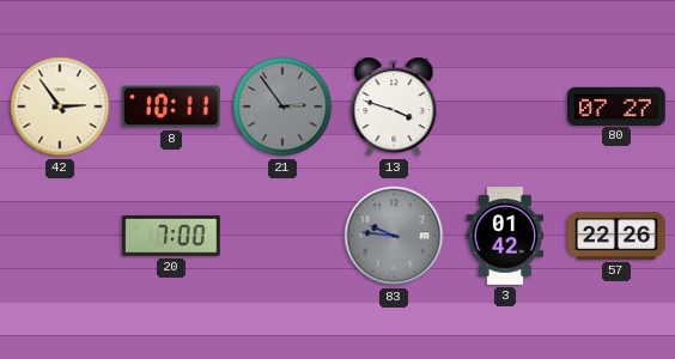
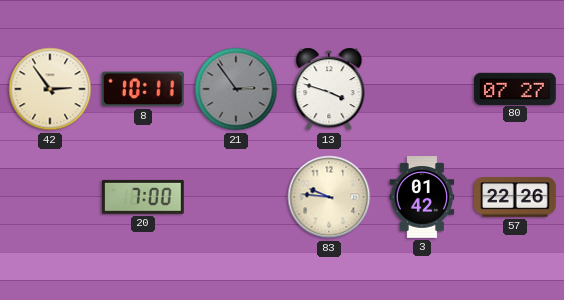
83 dial: grey -> cream (329, 197)
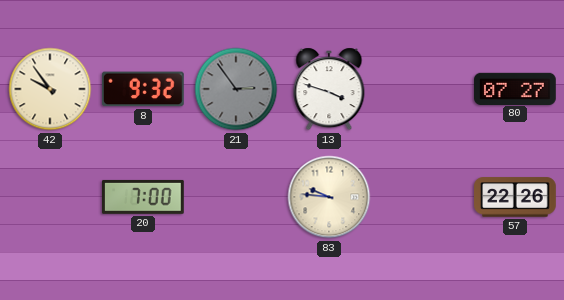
42: 2:54 -> 9:54 (50, 89)
8: 10:11 -> 9:32 (143, 89)
3: 01:42 -> none (422, 197)
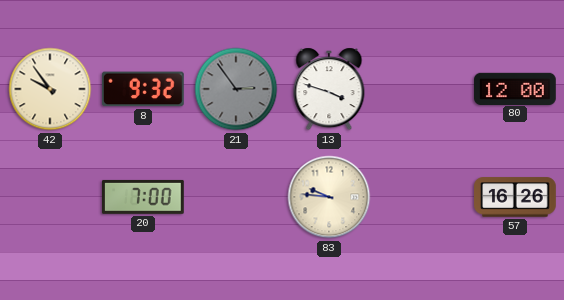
80: 07:27 -> 12:00 (516, 88)
57: 22:26 -> 16:26 (515, 197)
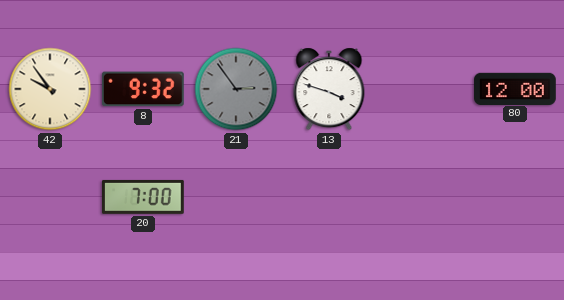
83: 9:46 -> none (329, 197)
57: 16:26 -> none (515, 197)
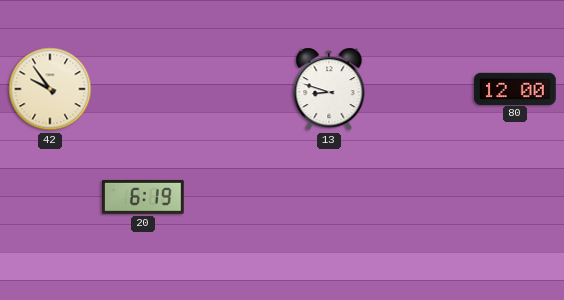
8: 9:32 -> none (143, 89)
21: 2:54 -> none (236, 89)
13: 3:48 -> 8:48 (329, 89)
20: 7:00 -> 6:19 (144, 197)
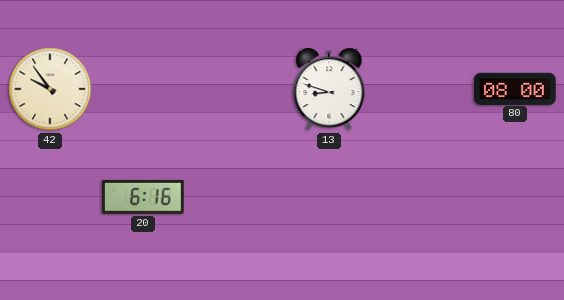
80: 12:00 -> 08:00 (516, 88)
20: 6:19 -> 6:16 (144, 197)
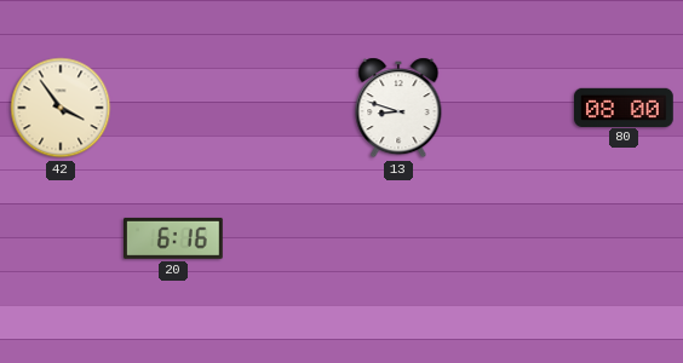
42: 9:54 -> 3:54 (61, 108)
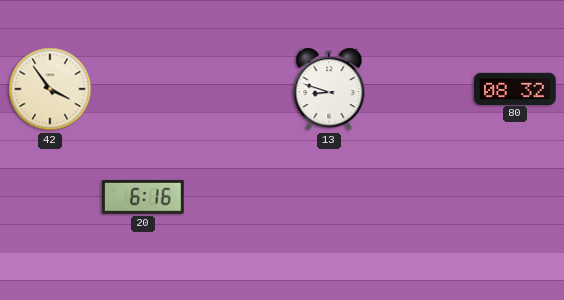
80: 08:00 -> 08:32 (516, 88)
